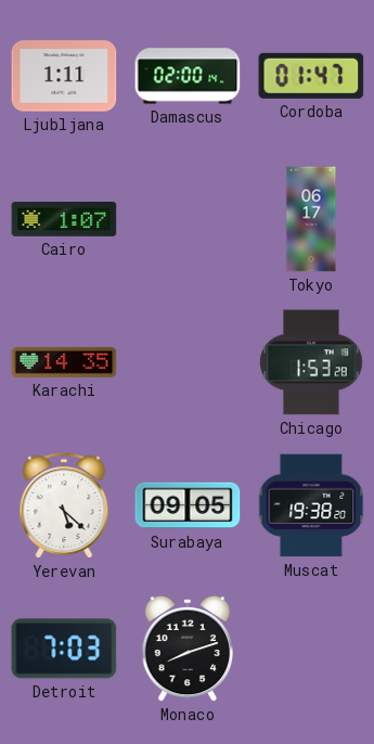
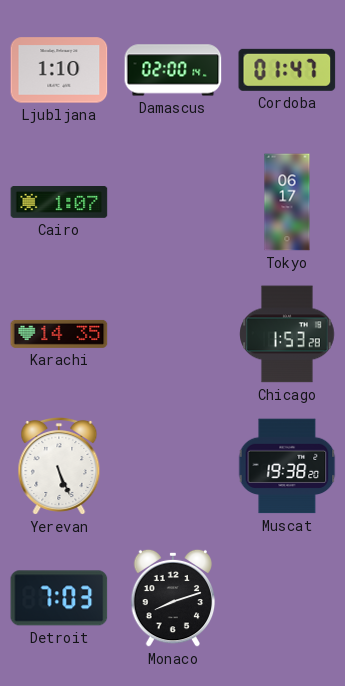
Ljubljana: 1:11 -> 1:10 (59, 70)
Yerevan: 5:22 -> 5:26 (59, 466)
Surabaya: 09:05 -> none (188, 505)
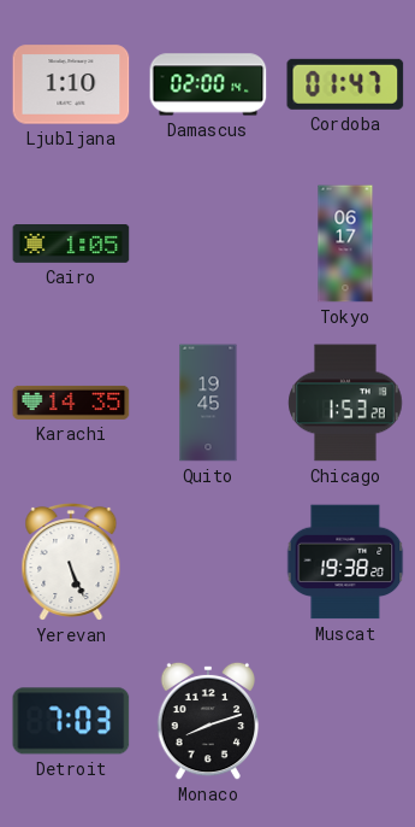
Cairo: 1:07 -> 1:05 (71, 245)
Quito: none -> 19:45 (208, 403)
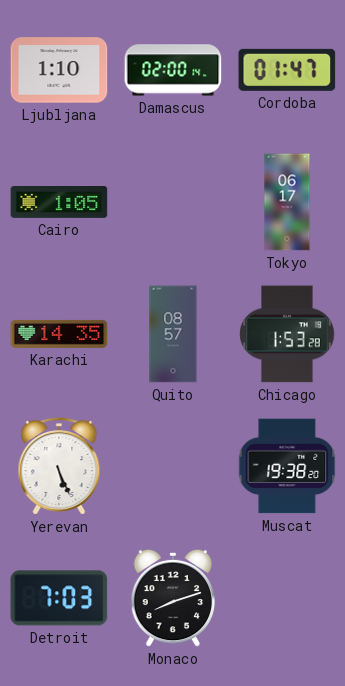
Quito: 19:45 -> 08:57 (173, 334)
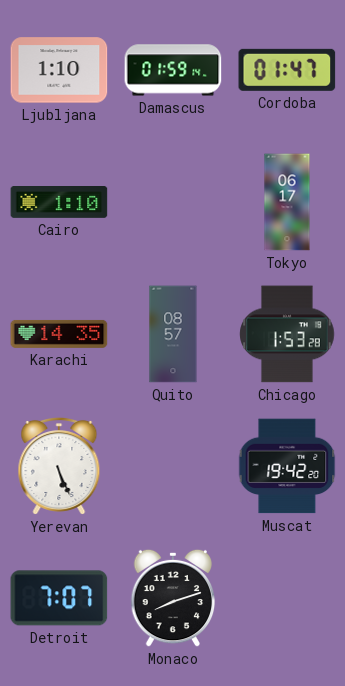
Damascus: 02:00 -> 01:59 (173, 70)
Cairo: 1:05 -> 1:10 (59, 203)
Muscat: 19:38 -> 19:42 (287, 466)
Detroit: 7:03 -> 7:07 (59, 598)
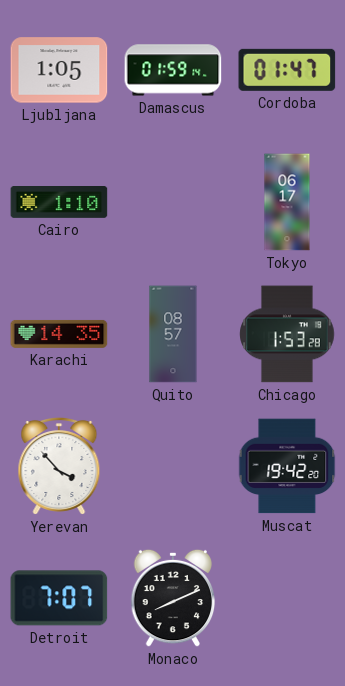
Ljubljana: 1:10 -> 1:05 (59, 70)
Yerevan: 5:26 -> 3:53 (59, 466)
Monaco: 8:12 -> 8:11 (173, 598)
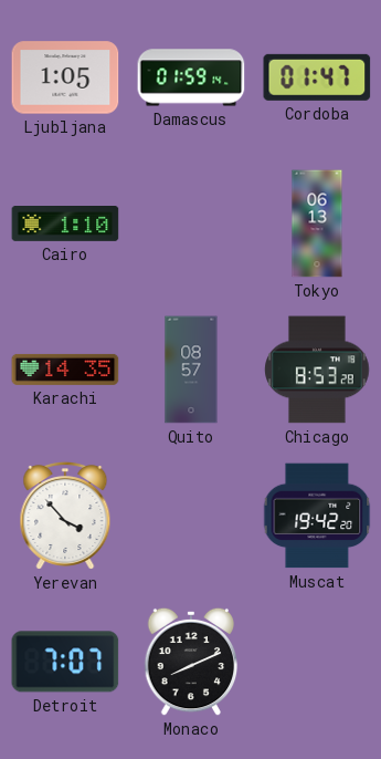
Tokyo: 06:17 -> 06:13 (317, 223)
Chicago: 1:53 -> 8:53 (317, 370)
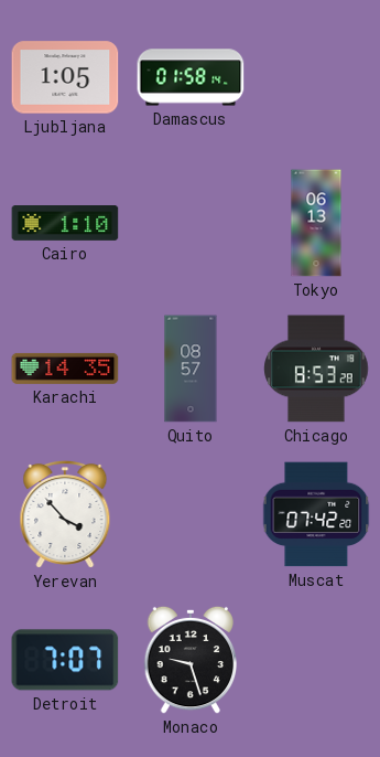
Damascus: 01:59 -> 01:58 (191, 77)
Cordoba: 01:47 -> none (317, 77)
Muscat: 19:42 -> 07:42 (316, 514)
Monaco: 8:11 -> 9:27 (191, 660)
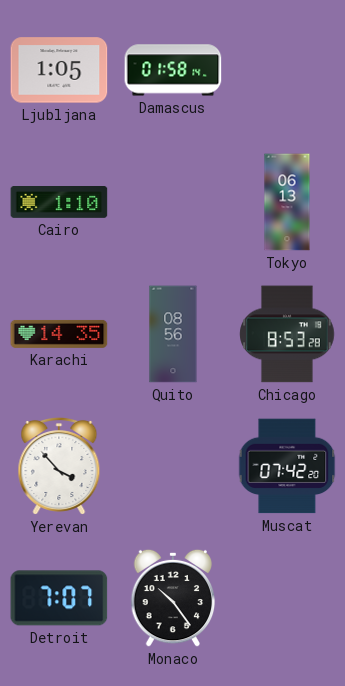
Quito: 08:57 -> 08:56 (173, 334)
Monaco: 9:27 -> 10:24 (173, 598)
